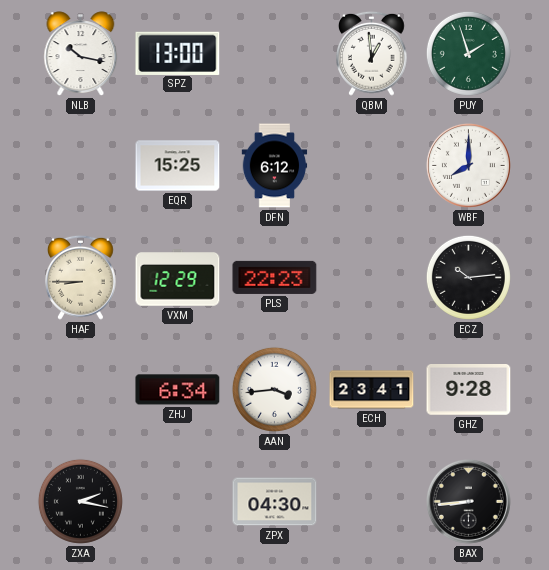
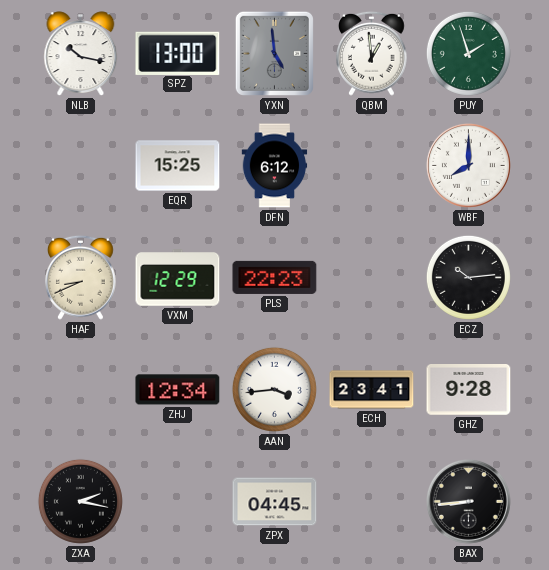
YXN: none -> 4:59 (274, 53)
HAF: 8:45 -> 8:41 (81, 277)
ZHJ: 6:34 -> 12:34 (178, 390)
ZPX: 04:30 -> 04:45 (275, 502)
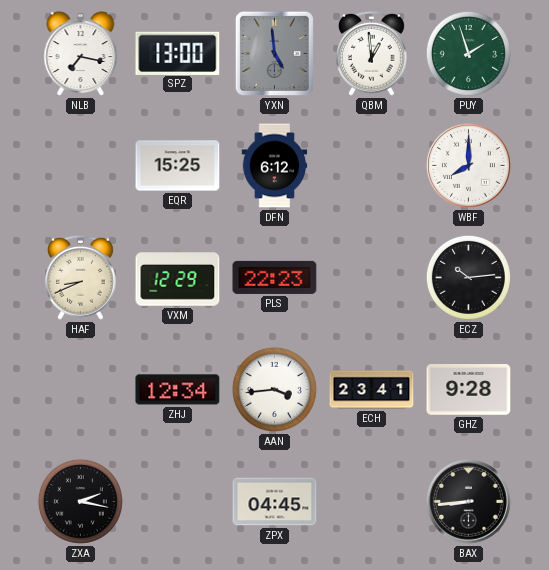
NLB: 10:17 -> 7:17 (81, 54)
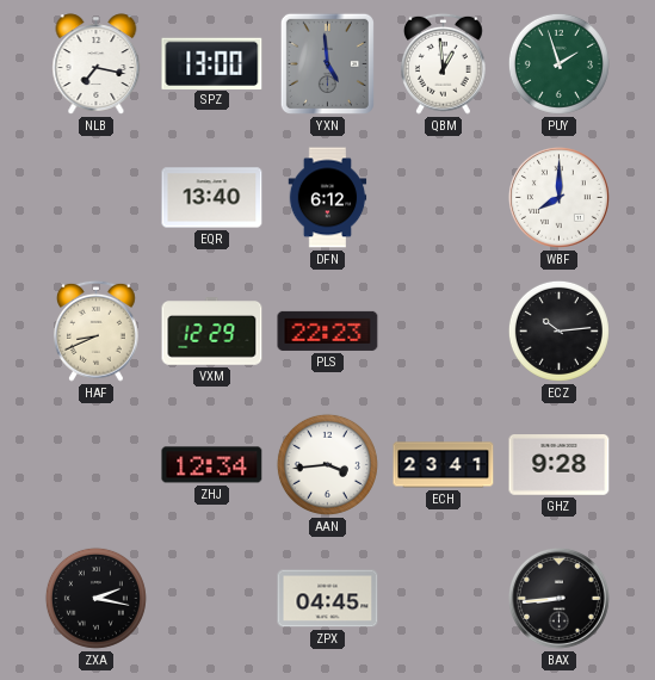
EQR: 15:25 -> 13:40 (212, 198)
